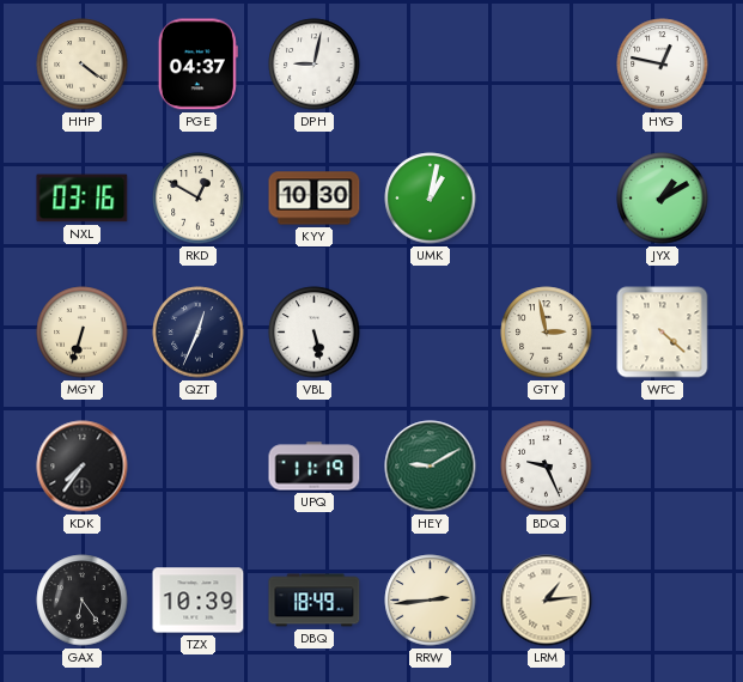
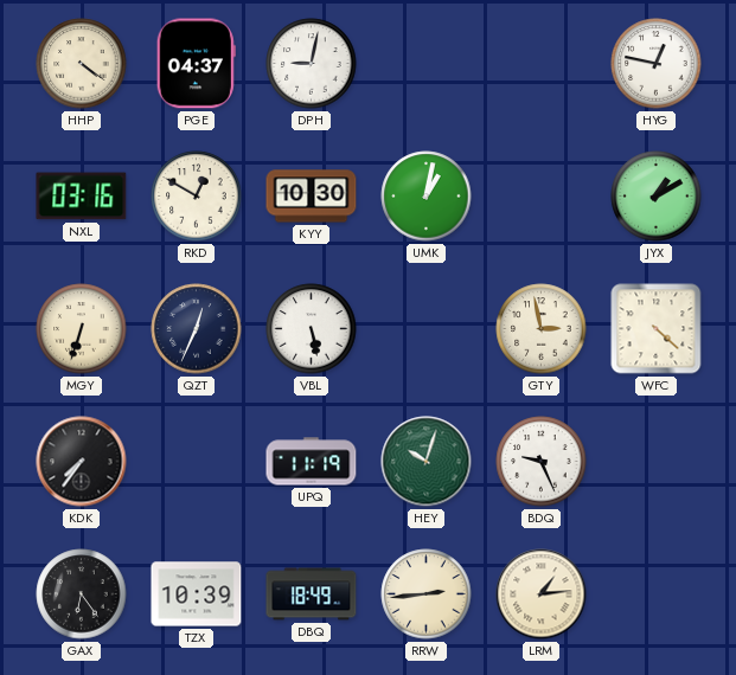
HEY: 9:10 -> 10:03 (427, 462)
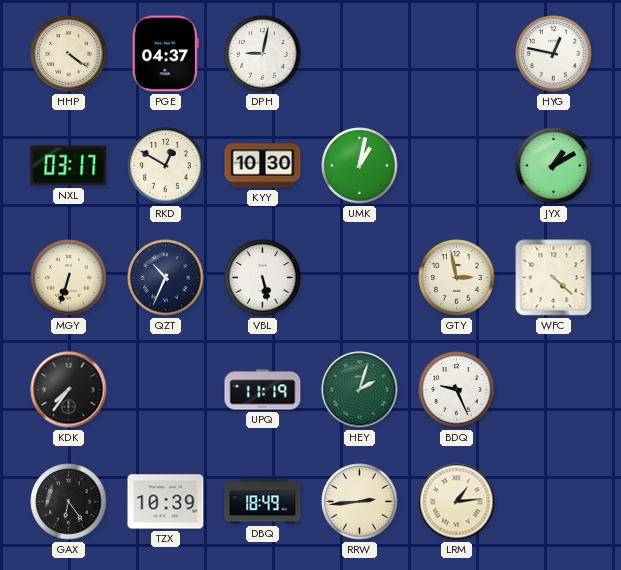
NXL: 03:16 -> 03:17 (69, 166)
QZT: 12:34 -> 10:34 (166, 278)
HEY: 10:03 -> 2:03 (360, 390)
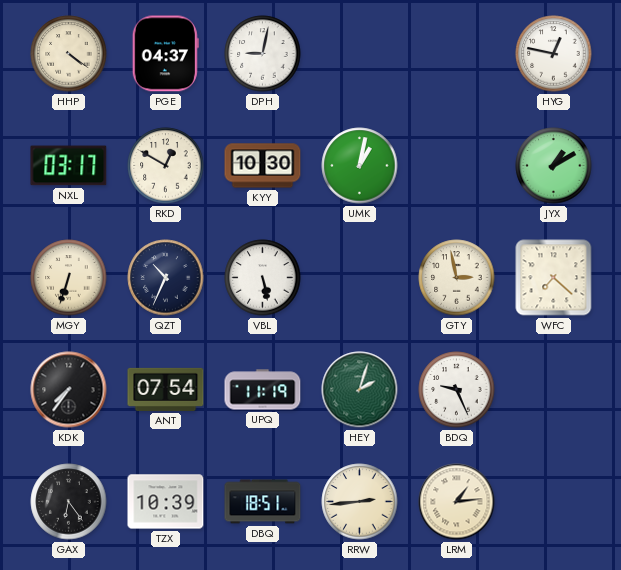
WFC: 4:22 -> 7:22 (554, 278)
ANT: none -> 07:54 (166, 389)
DBQ: 18:49 -> 18:51 (263, 502)
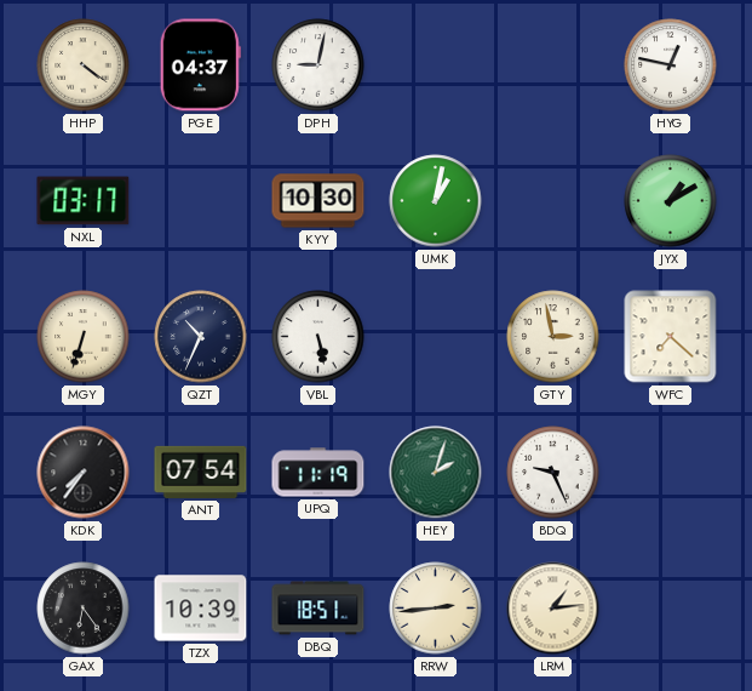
RKD: 12:50 -> none (166, 166)
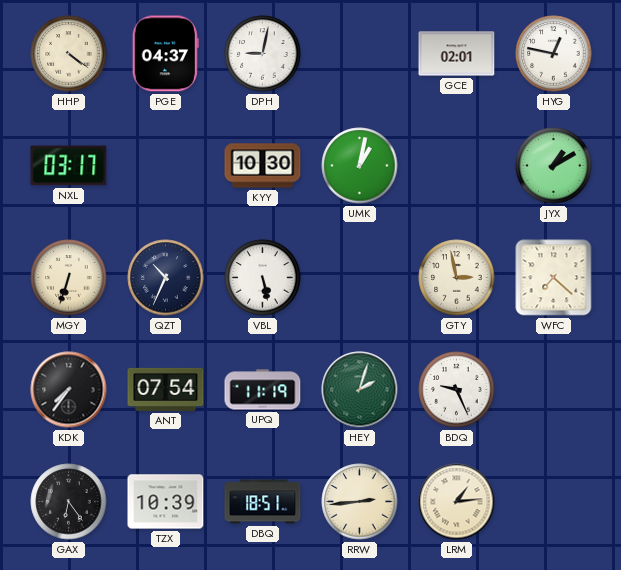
GCE: none -> 02:01 (457, 54)
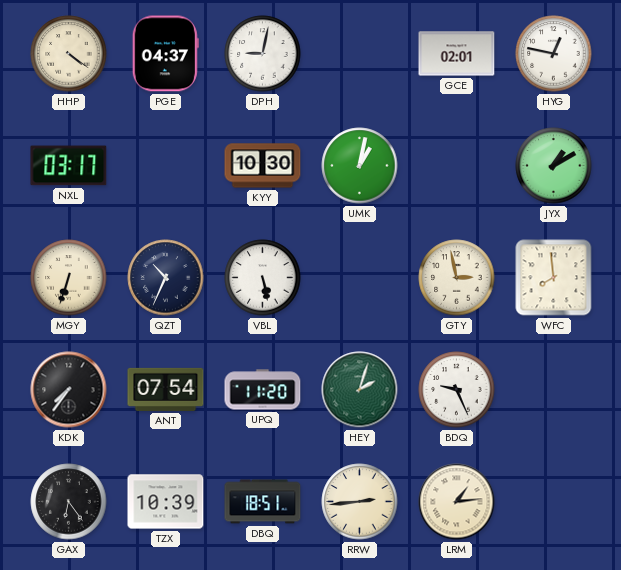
WFC: 7:22 -> 7:59 (554, 278)
UPQ: 11:19 -> 11:20 (263, 390)
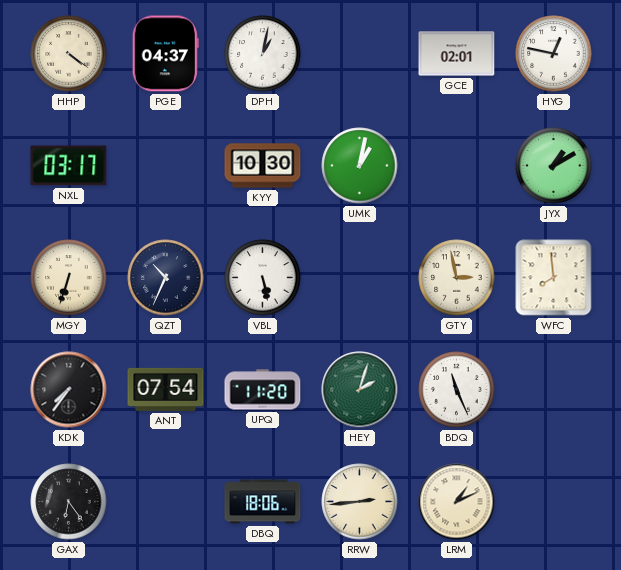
DPH: 9:02 -> 1:02 (263, 54)
BDQ: 9:26 -> 11:26 (457, 390)
TZX: 10:39 -> none (166, 502)
DBQ: 18:51 -> 18:06 (263, 502)
LRM: 1:14 -> 1:11 (457, 502)
